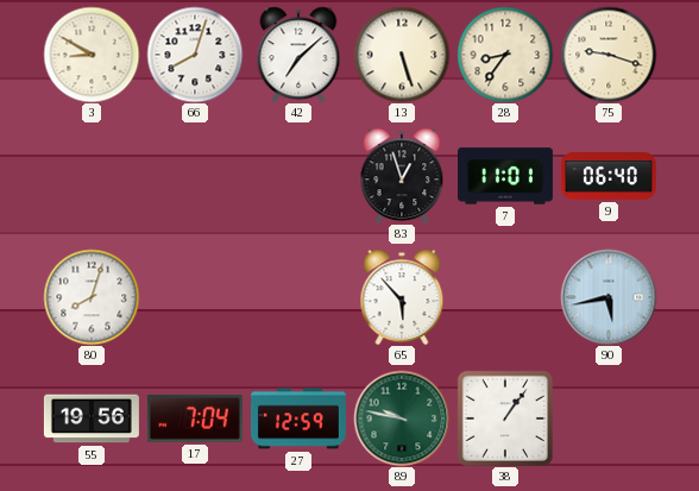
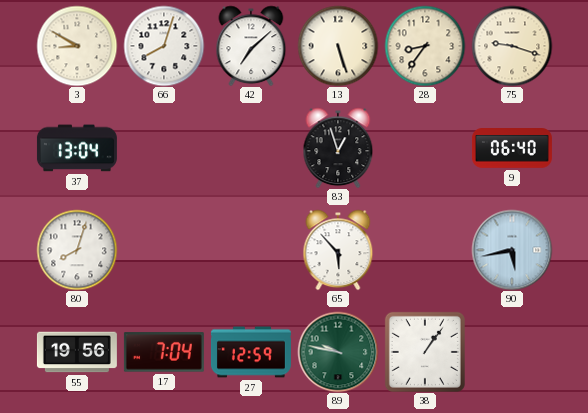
37: none -> 13:04 (77, 148)
7: 11:01 -> none (505, 176)
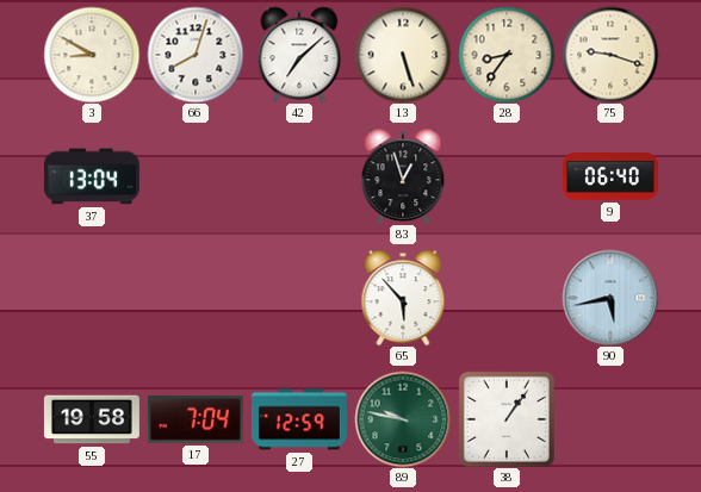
80: 8:03 -> none (77, 250)
55: 19:56 -> 19:58 (92, 419)
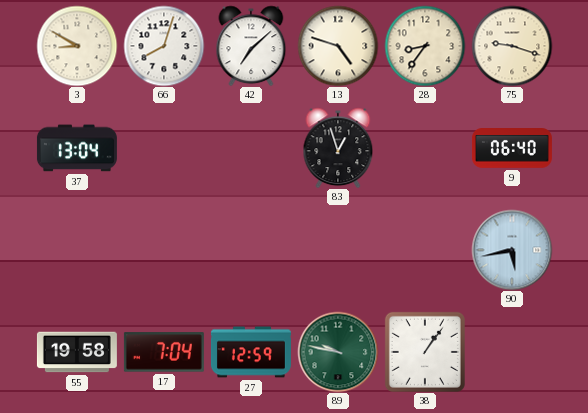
13: 5:27 -> 4:48 (338, 46)
65: 5:53 -> none (403, 298)
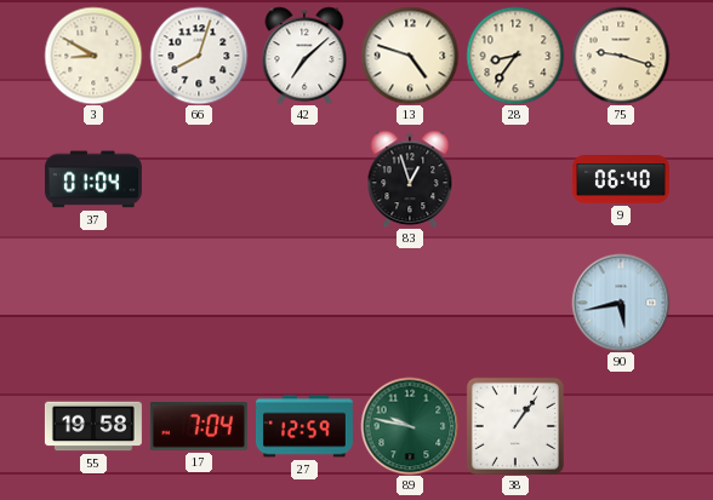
37: 13:04 -> 01:04 (93, 179)
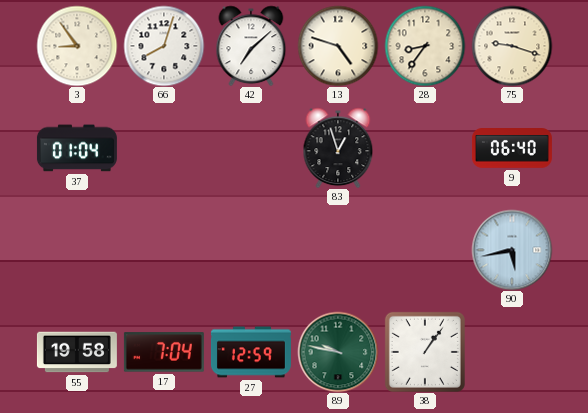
3: 8:50 -> 8:54 (77, 46)
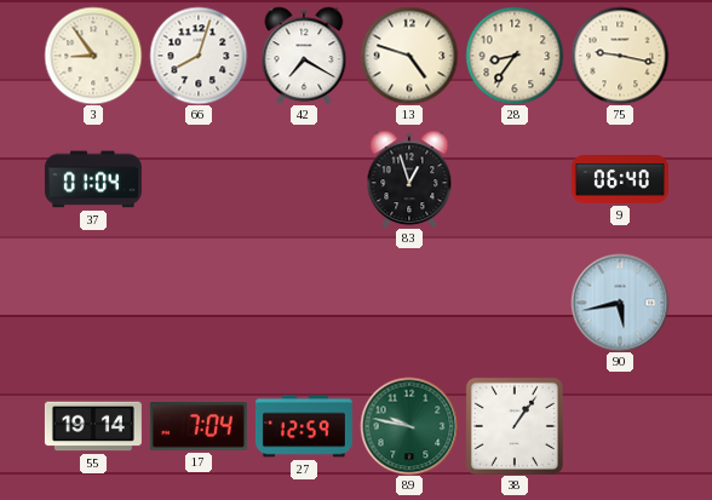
42: 7:08 -> 7:20 (304, 56)
75: 9:18 -> 9:17 (620, 56)
55: 19:58 -> 19:14 (93, 426)
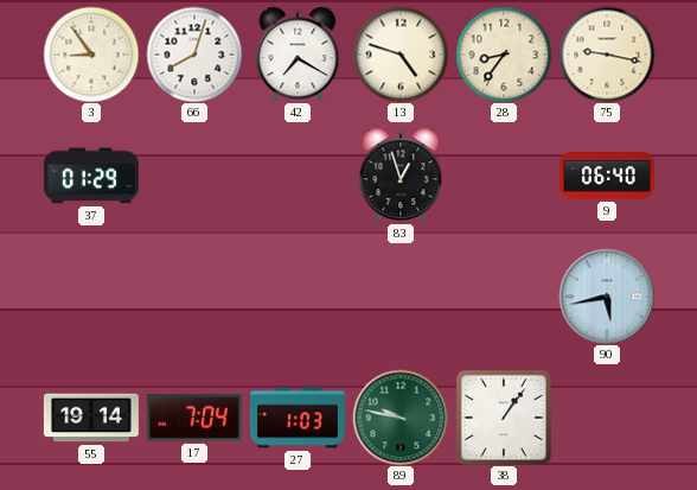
37: 01:04 -> 01:29 (91, 176)
27: 12:59 -> 1:03 (298, 418)
